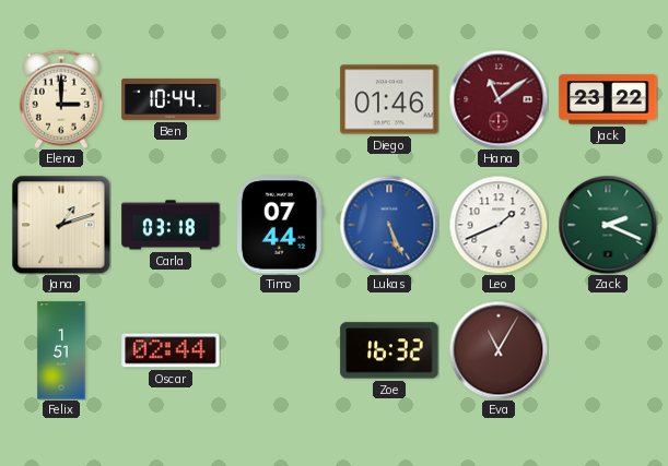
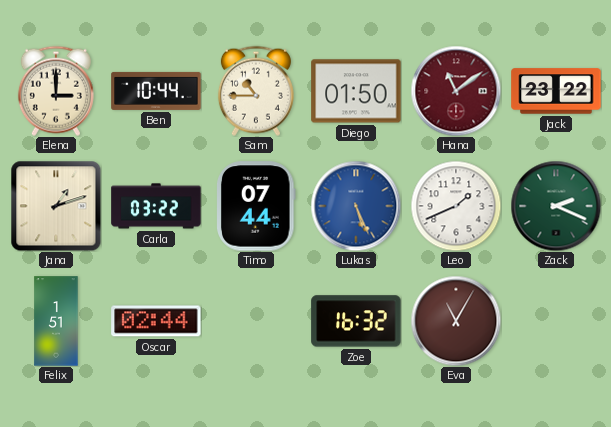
Sam: none -> 10:45 (256, 91)
Diego: 01:46 -> 01:50 (356, 91)
Carla: 03:18 -> 03:22 (156, 206)
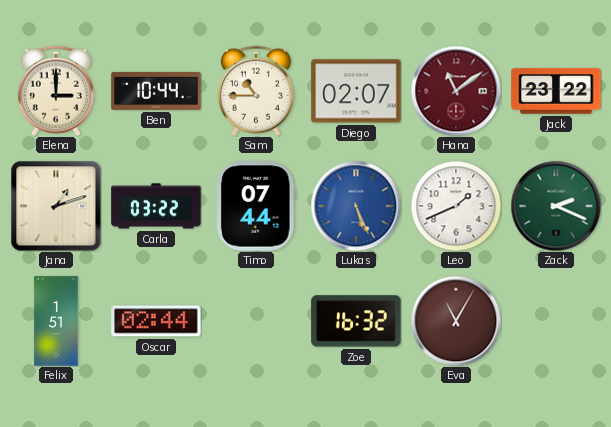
Diego: 01:50 -> 02:07 (356, 91)
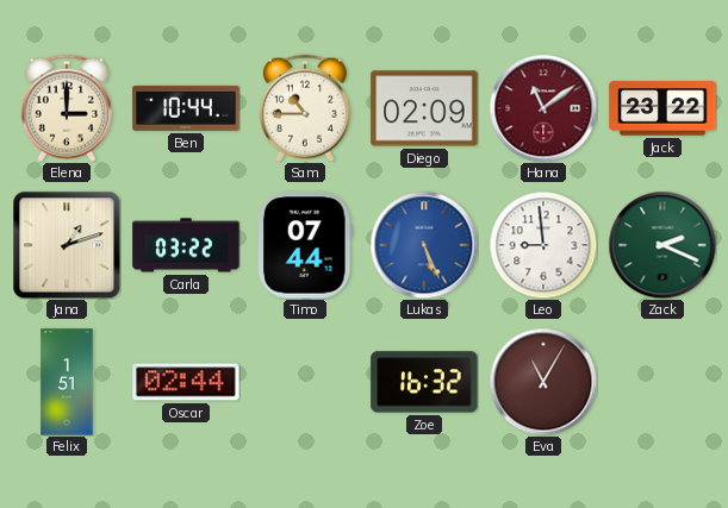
Diego: 02:07 -> 02:09 (424, 108)
Leo: 1:41 -> 8:59 (543, 245)
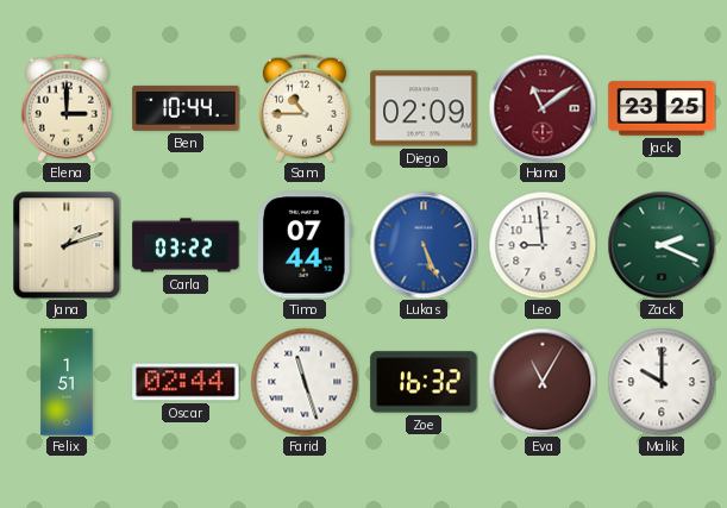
Jack: 23:22 -> 23:25 (662, 108)
Farid: none -> 11:27 (305, 382)
Malik: none -> 10:00 (662, 382)
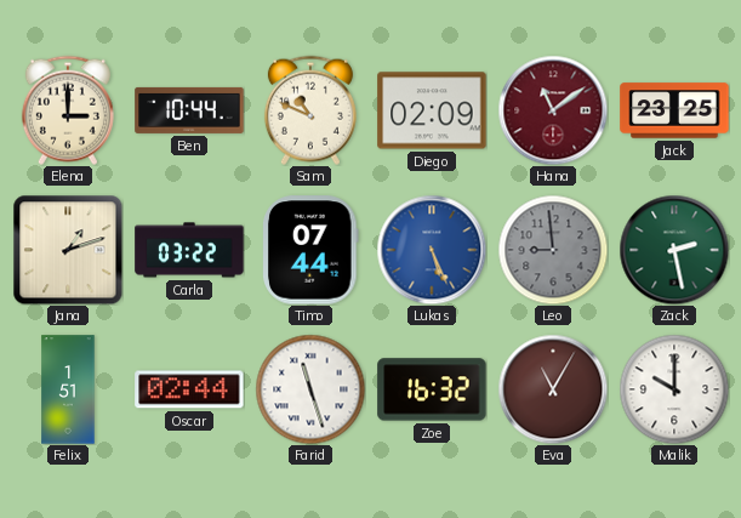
Sam: 10:45 -> 10:49 (310, 110)
Leo dial: white -> grey (553, 250)
Zack: 2:19 -> 2:28 (674, 250)
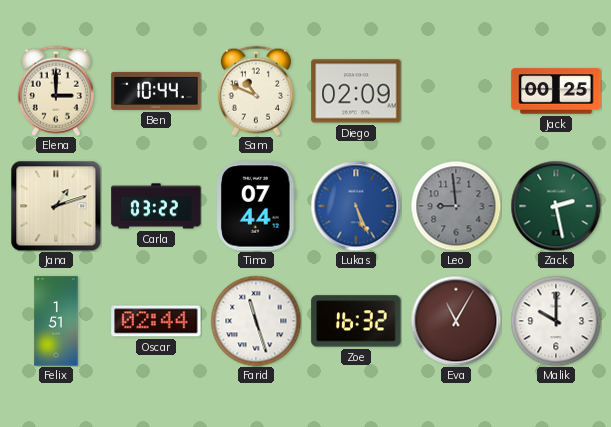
Hana: 11:09 -> none (553, 110)
Jack: 23:25 -> 00:25 (556, 91)
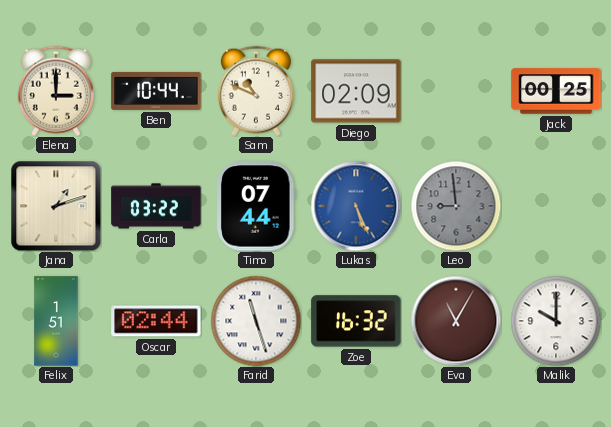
Zack: 2:28 -> none (556, 206)
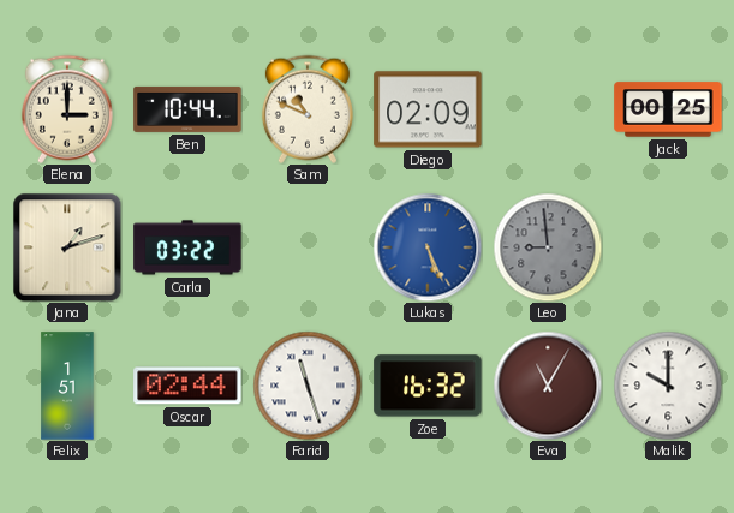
Timo: 07:44 -> none (256, 206)
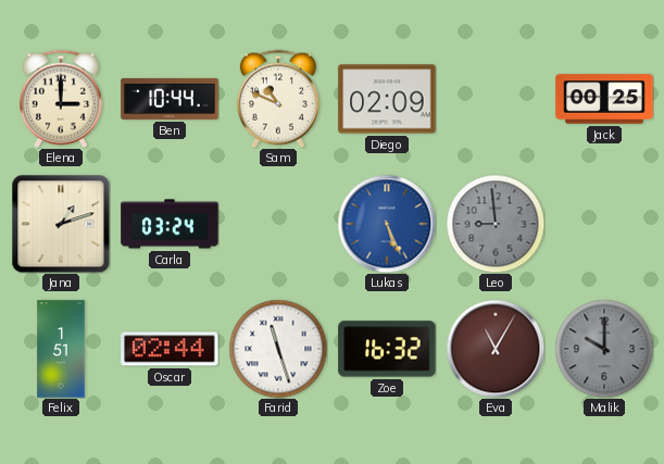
Carla: 03:22 -> 03:24 (170, 224)
Malik dial: white -> grey (604, 349)
